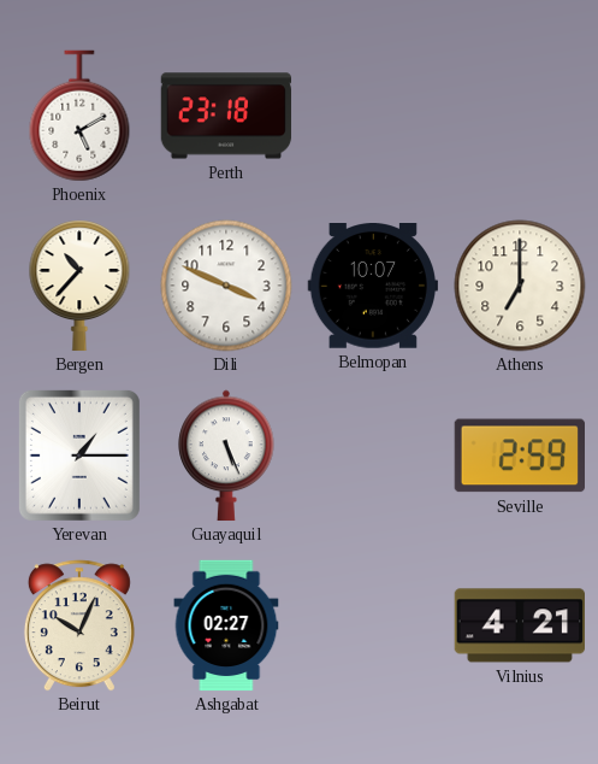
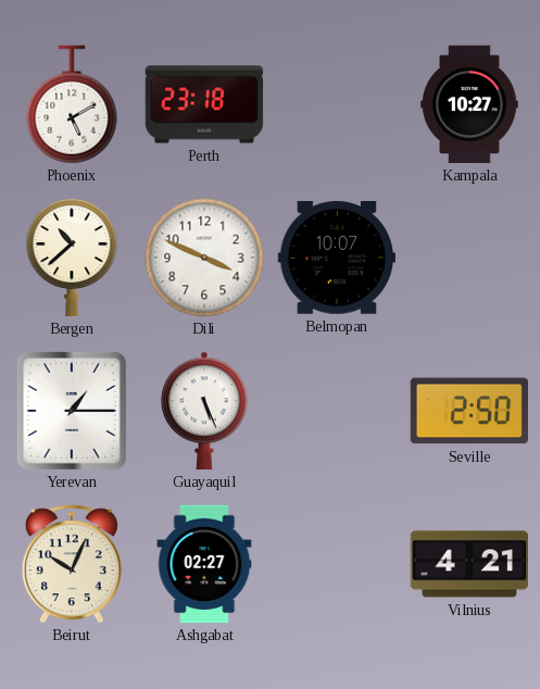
Kampala: none -> 10:27 (469, 104)
Bergen: 10:37 -> 10:38 (72, 259)
Athens: 7:00 -> none (520, 286)
Seville: 2:59 -> 2:50 (468, 411)
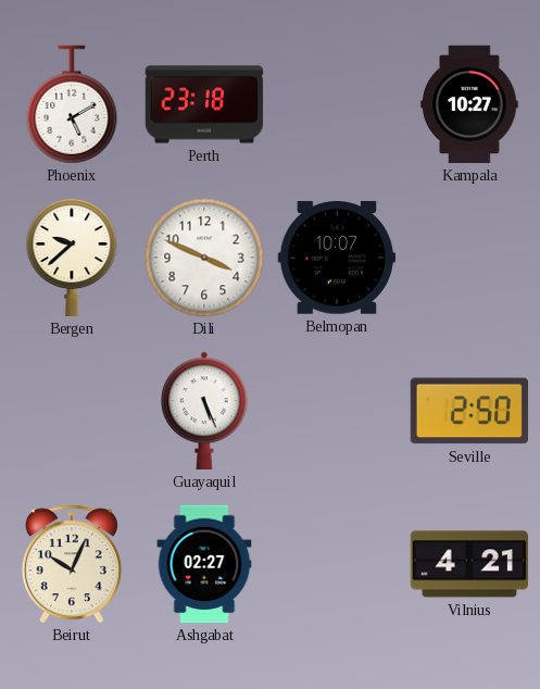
Bergen: 10:38 -> 9:38 (72, 259)
Yerevan: 1:15 -> none (72, 411)
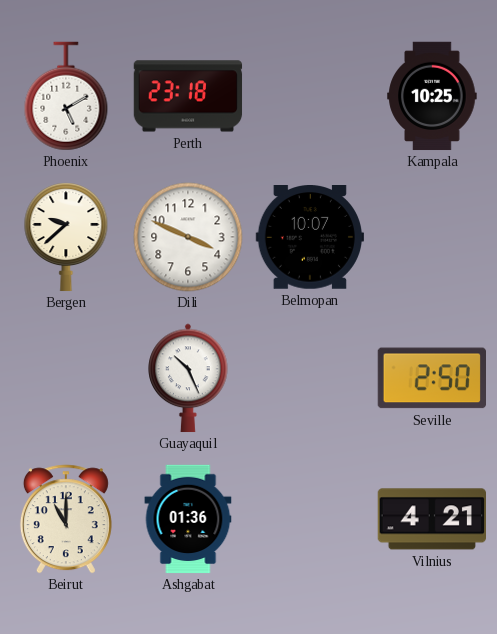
Kampala: 10:27 -> 10:25 (432, 96)
Guayaquil: 5:26 -> 10:26 (188, 378)
Beirut: 10:04 -> 11:00 (66, 519)
Ashgabat: 02:27 -> 01:36 (188, 519)
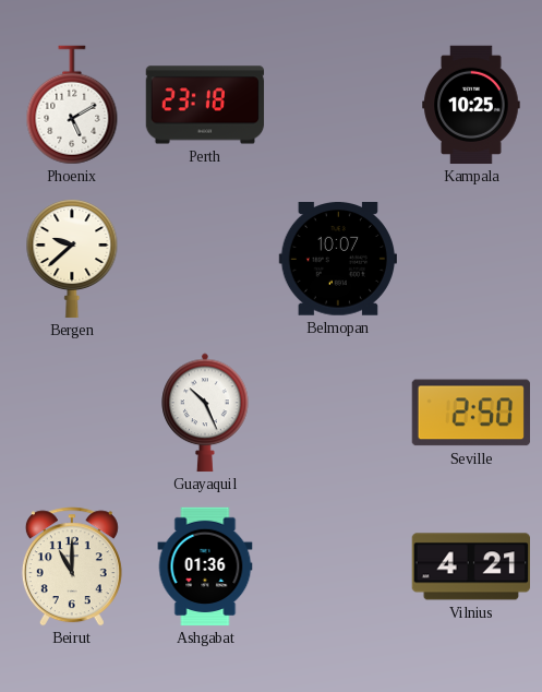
Dili: 3:49 -> none (188, 237)
